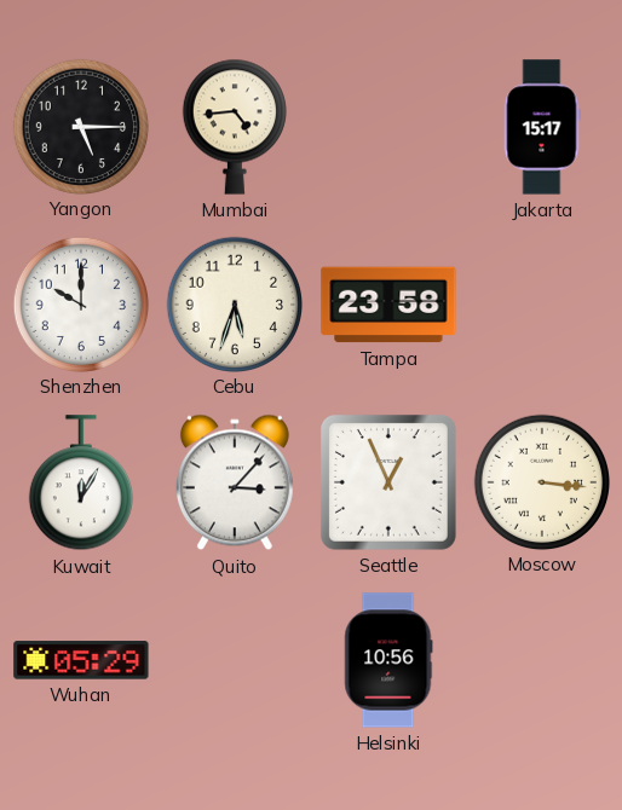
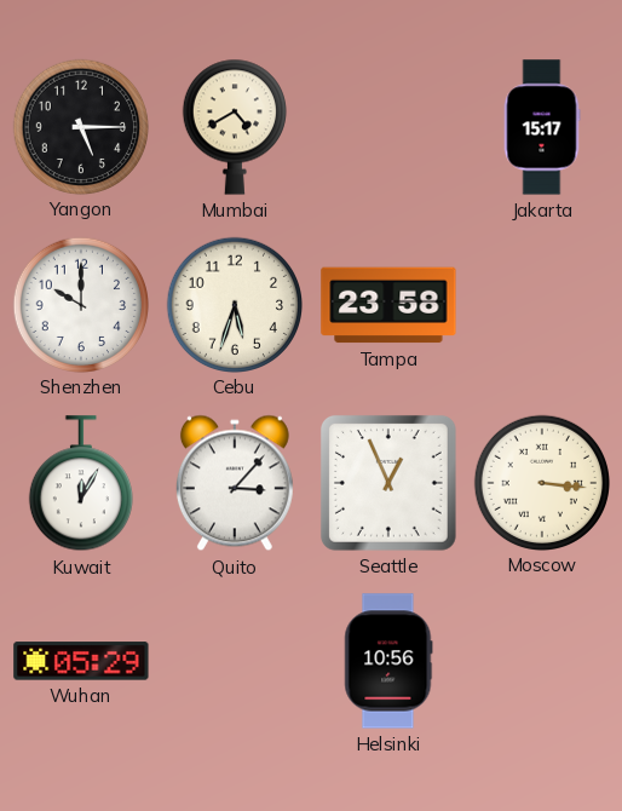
Mumbai: 4:44 -> 4:40 (235, 127)
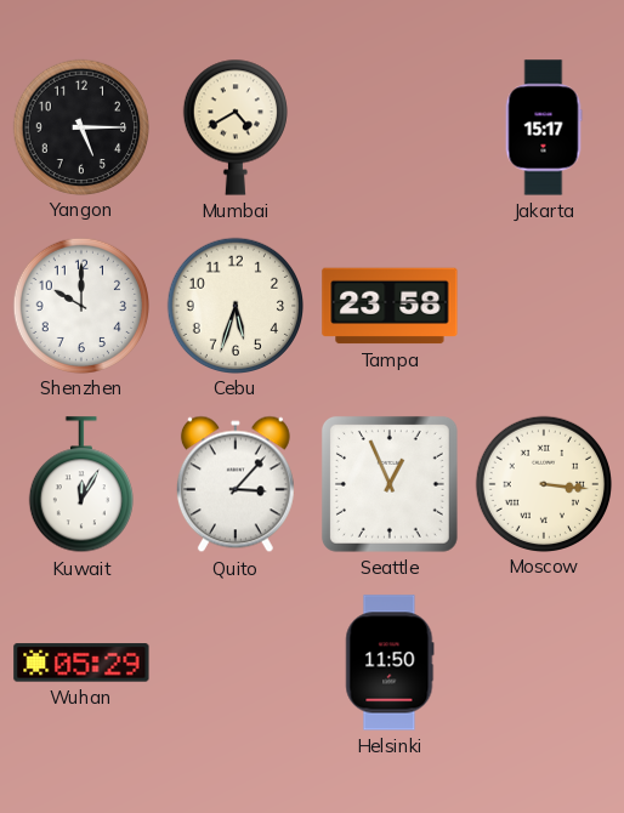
Helsinki: 10:56 -> 11:50 (390, 663)
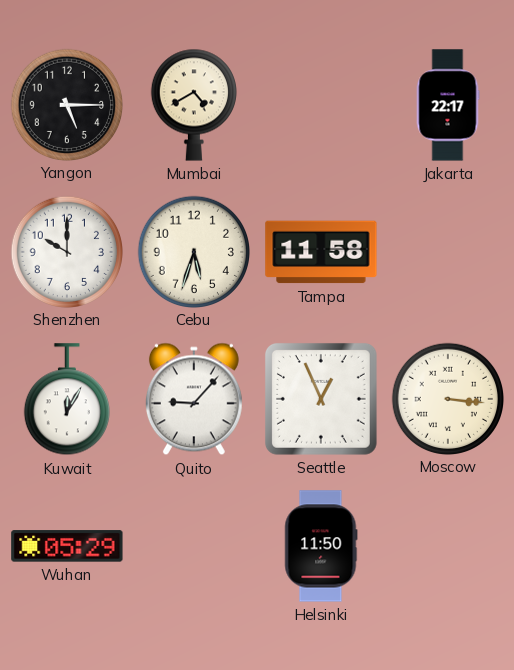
Jakarta: 15:17 -> 22:17 (448, 105)
Tampa: 23:58 -> 11:58 (321, 252)
Quito: 3:07 -> 9:07 (194, 399)
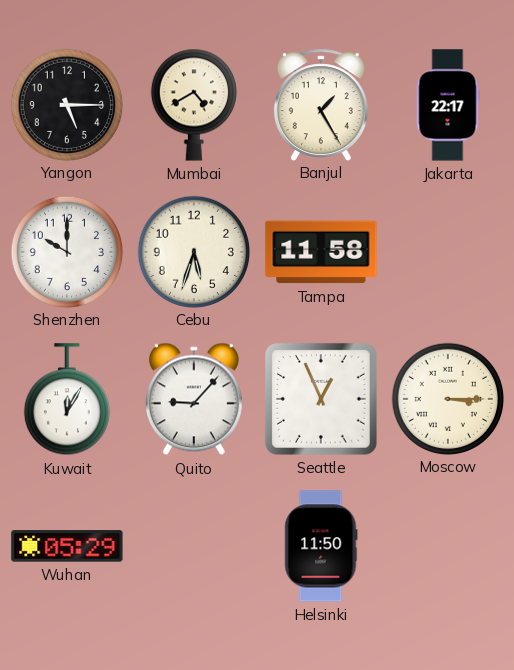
Banjul: none -> 1:25 (321, 105)
Moscow: 3:16 -> 3:15 (447, 398)
